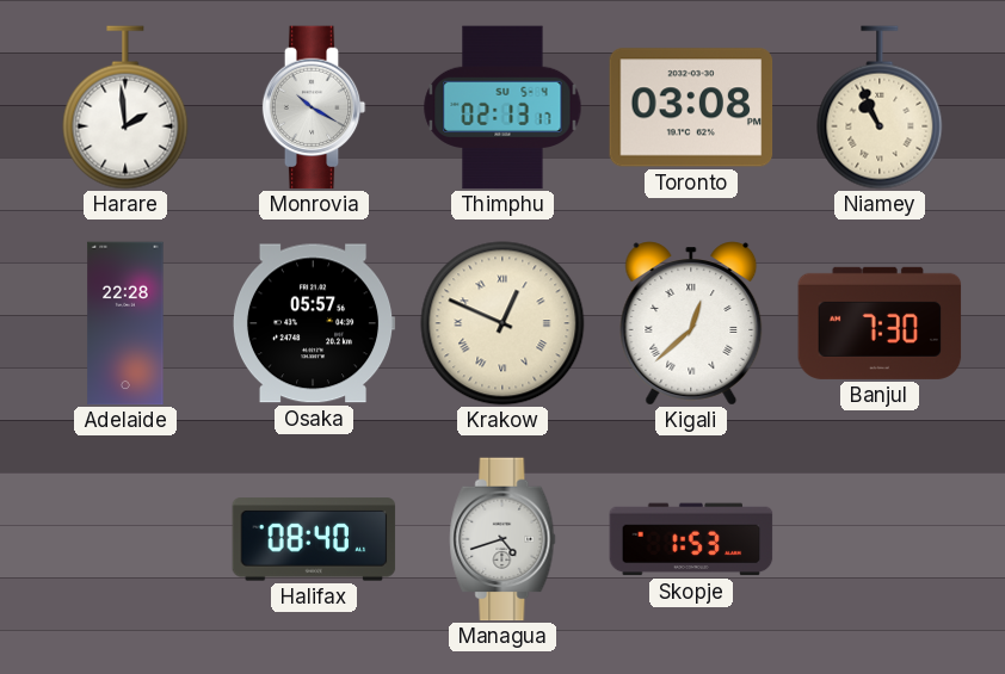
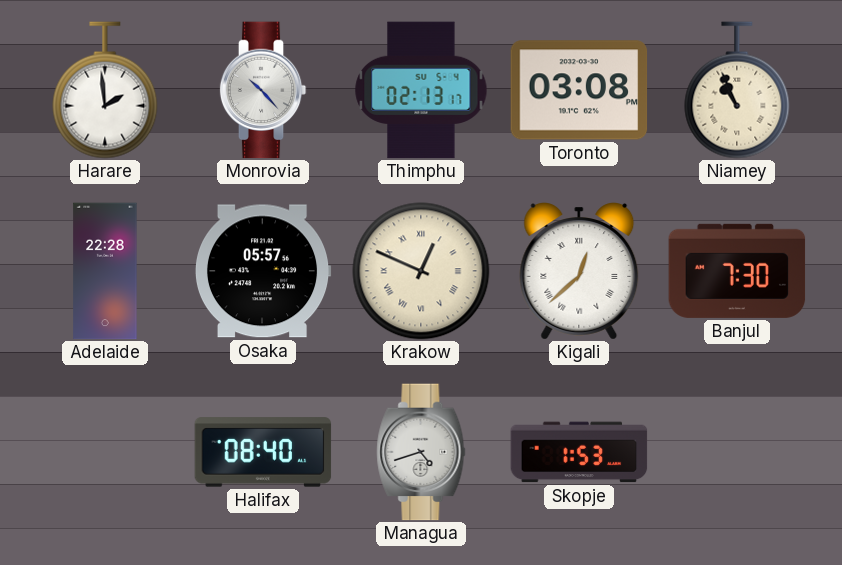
Monrovia: 10:20 -> 10:23 (263, 90)
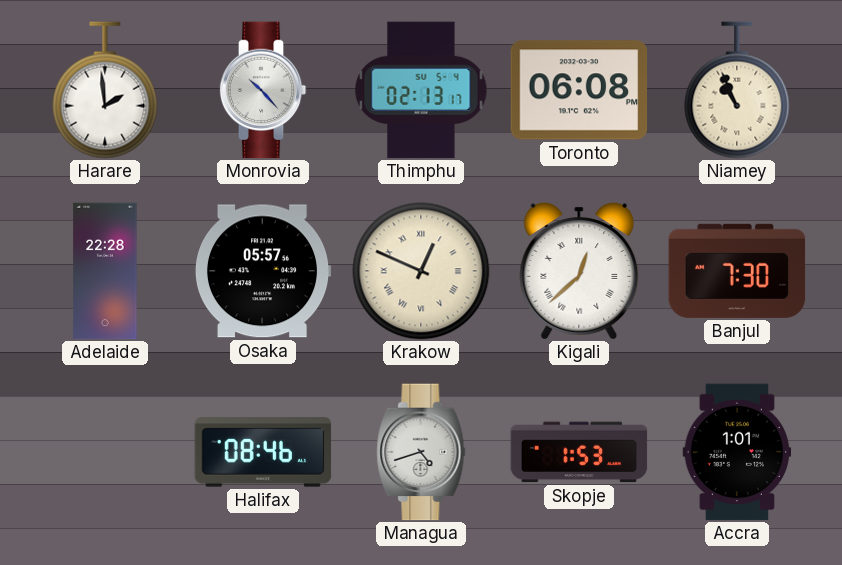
Toronto: 03:08 -> 06:08 (579, 90)
Halifax: 08:40 -> 08:46 (263, 452)
Accra: none -> 1:01 (737, 452)
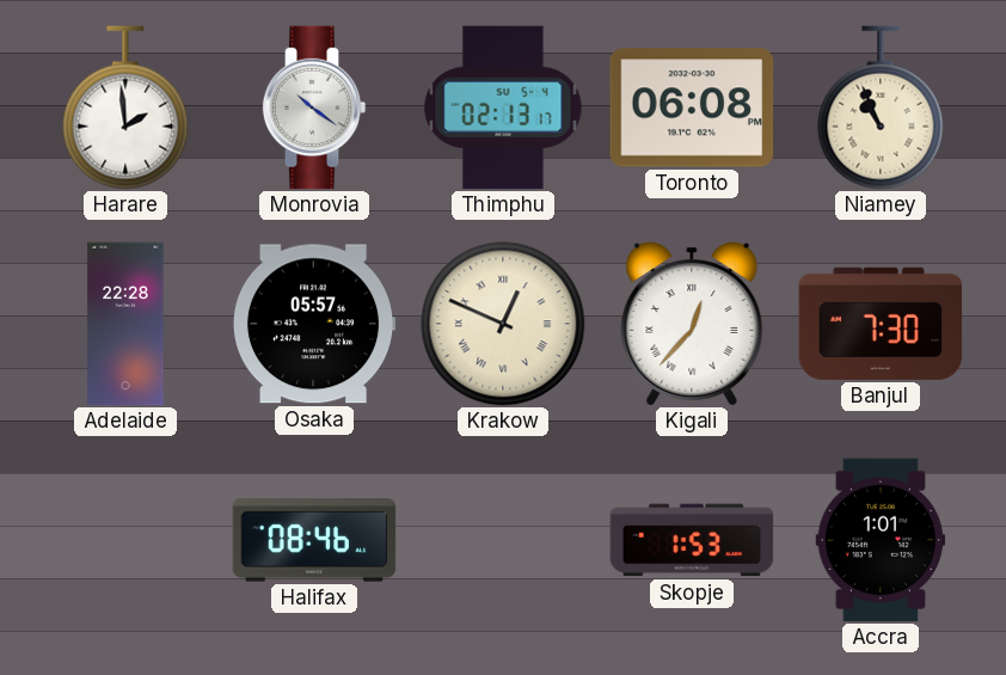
Monrovia: 10:23 -> 10:21 (314, 108)
Kigali: 12:38 -> 12:37 (692, 324)
Managua: 4:42 -> none (421, 452)
